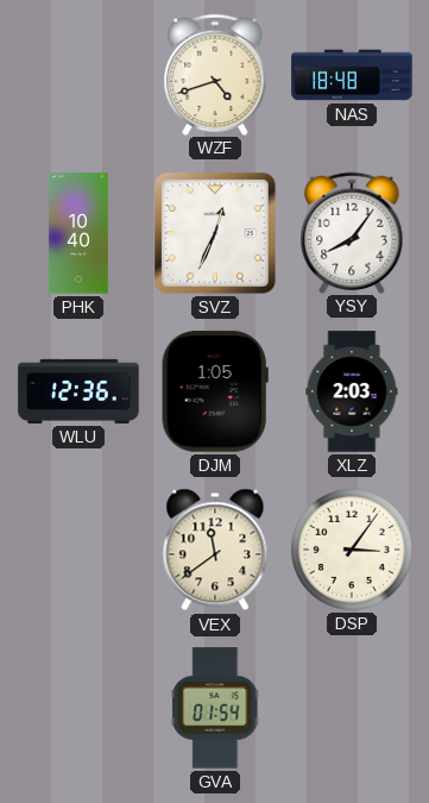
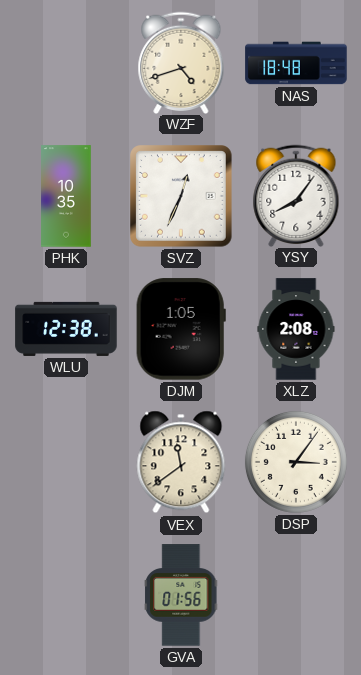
PHK: 10:40 -> 10:35 (66, 196)
WLU: 12:36 -> 12:38 (66, 329)
XLZ: 2:03 -> 2:08 (296, 329)
GVA: 01:54 -> 01:56 (181, 595)
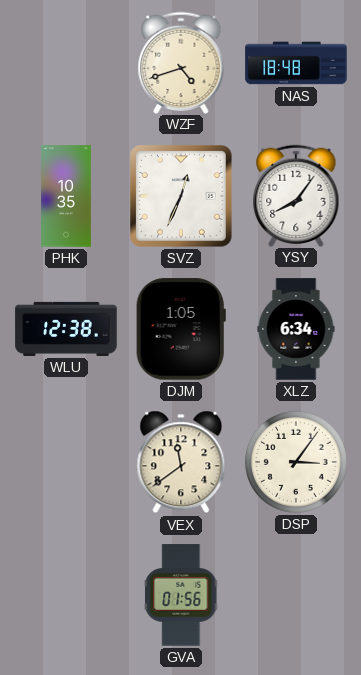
XLZ: 2:08 -> 6:34 (296, 329)
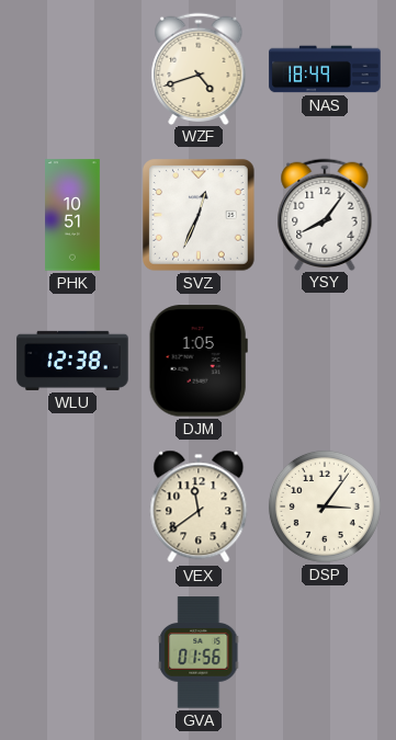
NAS: 18:48 -> 18:49 (325, 69)
PHK: 10:35 -> 10:51 (72, 215)
XLZ: 6:34 -> none (296, 329)
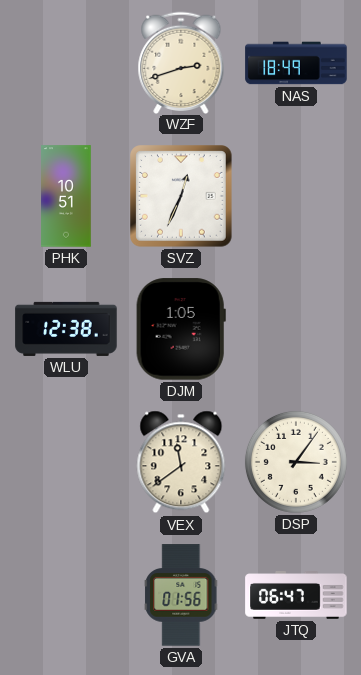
WZF: 4:42 -> 2:42 (181, 62)
YSY: 8:06 -> none (325, 214)
JTQ: none -> 06:47 (296, 596)
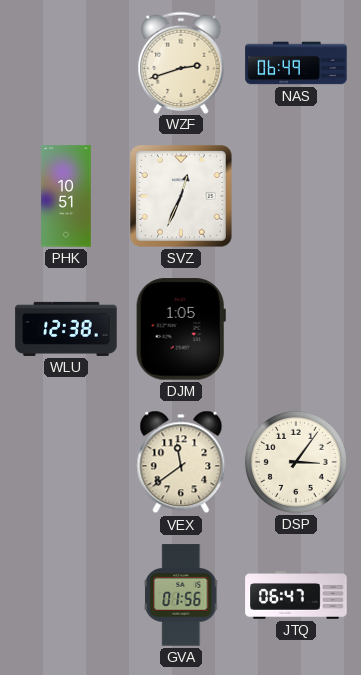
NAS: 18:49 -> 06:49 (296, 63)
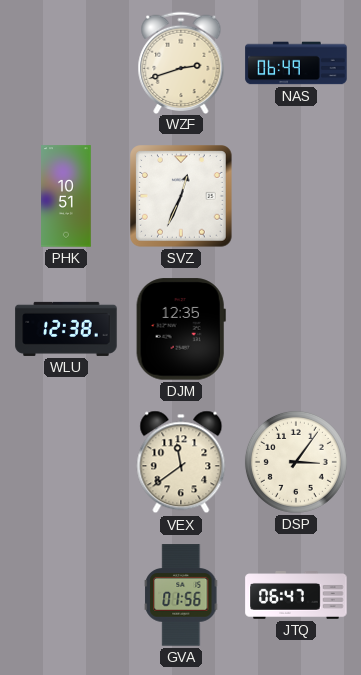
DJM: 1:05 -> 12:35 (181, 329)
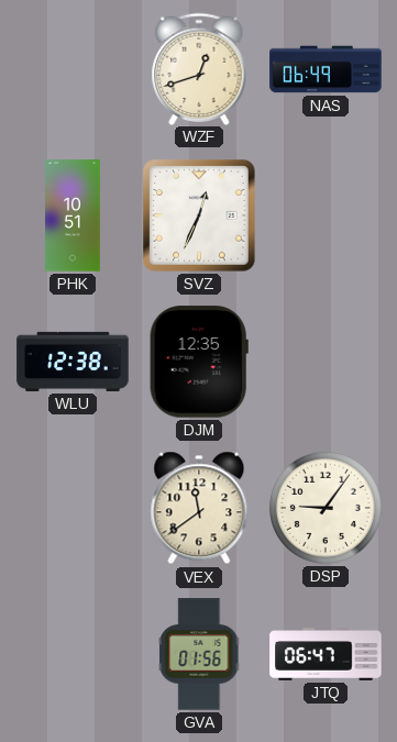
WZF: 2:42 -> 12:42 (199, 68)
DSP: 3:06 -> 9:06 (326, 508)
